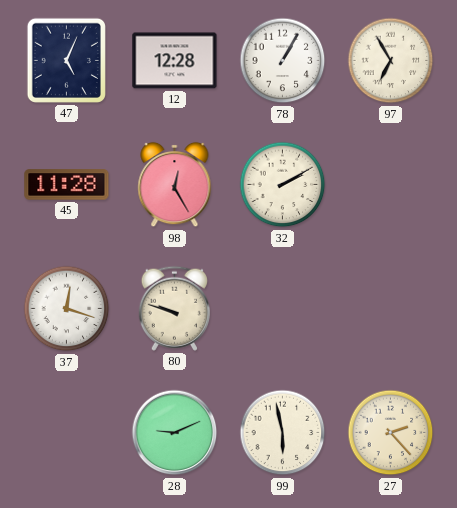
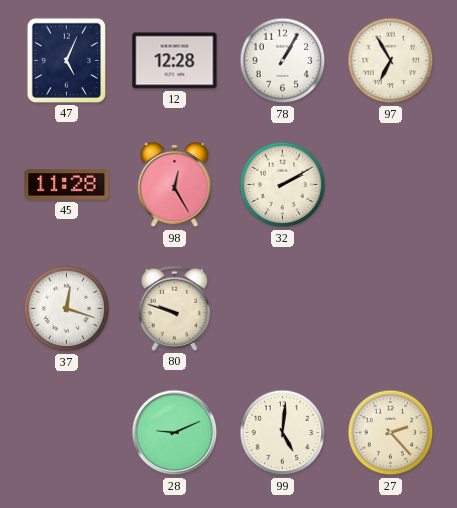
99: 5:58 -> 5:01 (283, 433)
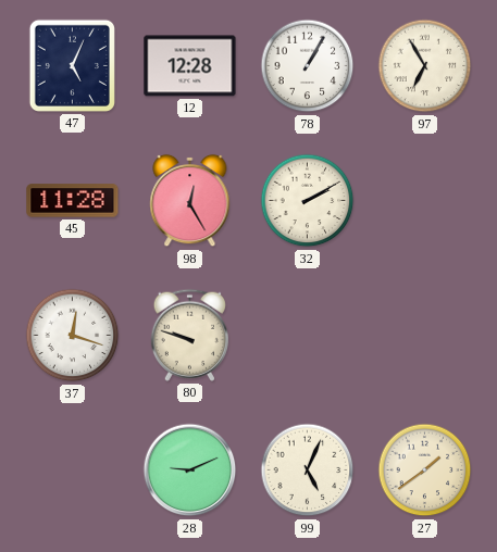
99: 5:01 -> 5:04 (308, 471)
27: 2:23 -> 1:39 (425, 471)
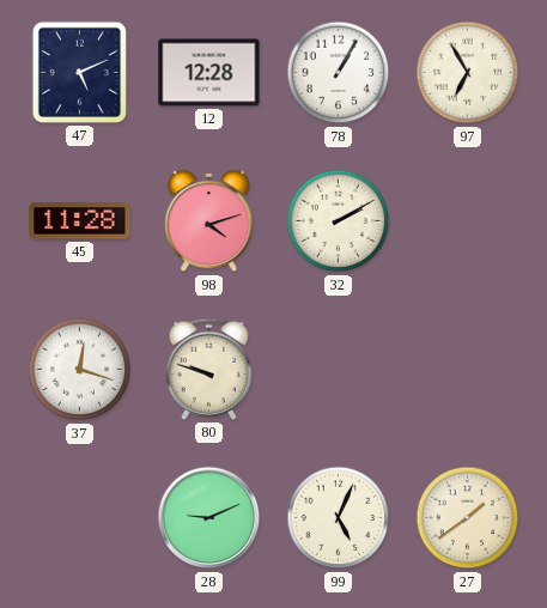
47: 5:04 -> 5:11 (79, 72)
98: 12:25 -> 4:12 (209, 221)
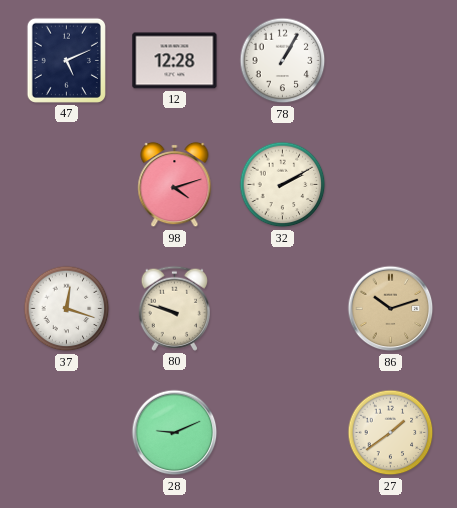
97: 6:55 -> none (468, 73)
45: 11:28 -> none (80, 221)
86: none -> 10:12 (391, 309)
99: 5:04 -> none (339, 518)
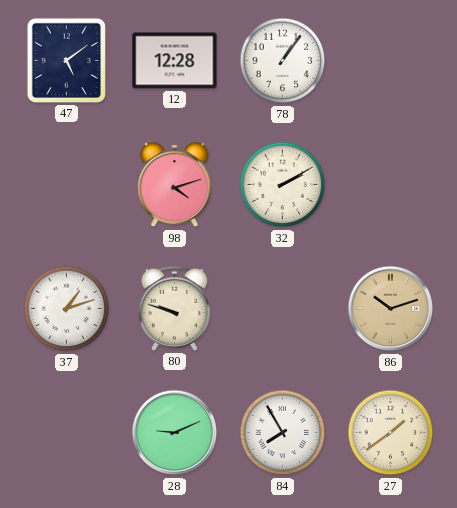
47: 5:11 -> 5:09 (66, 60)
78: 1:05 -> 1:06 (283, 61)
37: 12:18 -> 1:12 (67, 309)
84: none -> 7:55 (283, 433)
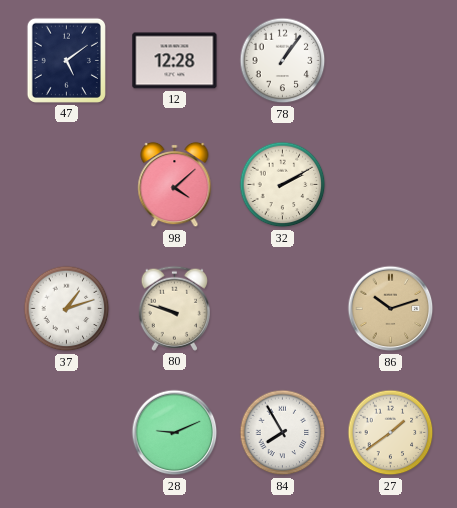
98: 4:12 -> 4:08 (175, 185)
